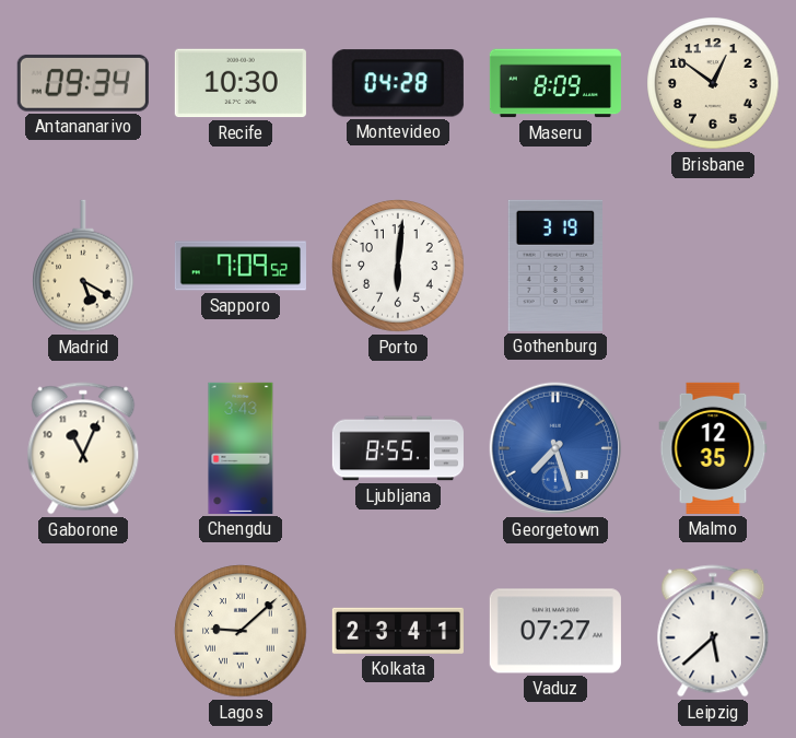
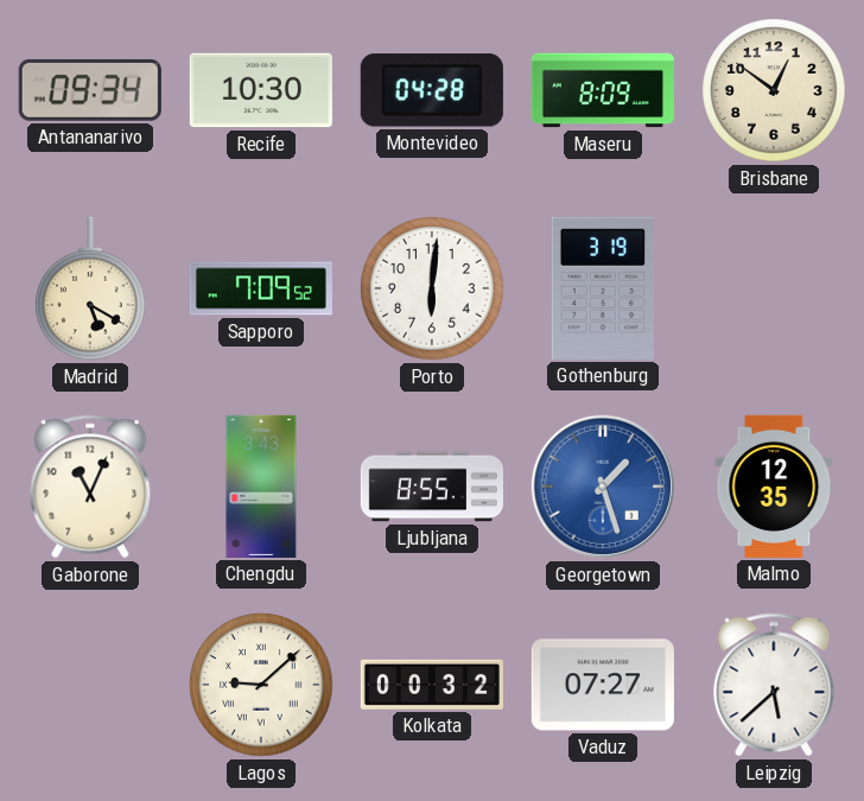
Georgetown: 7:27 -> 1:27 (603, 487)
Kolkata: 23:41 -> 00:32 (432, 685)
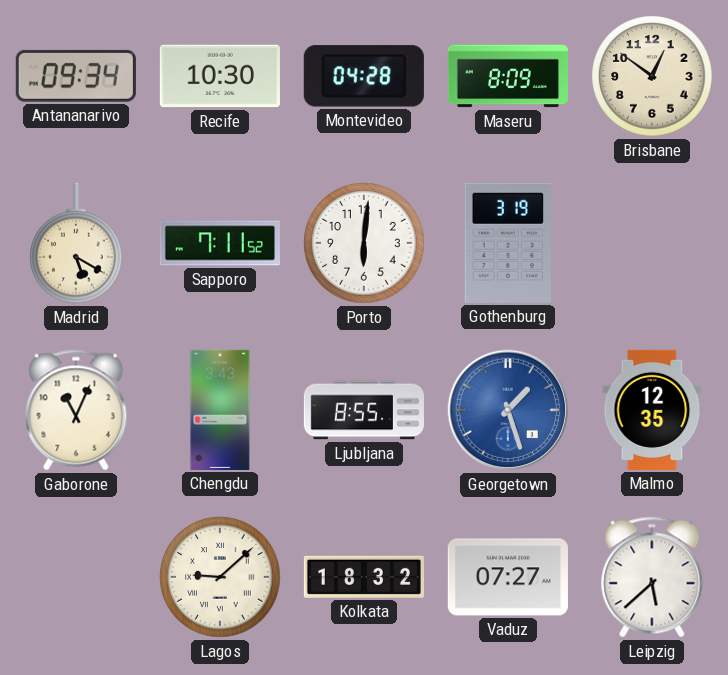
Sapporo: 7:09 -> 7:11 (220, 243)
Kolkata: 00:32 -> 18:32 (364, 577)
